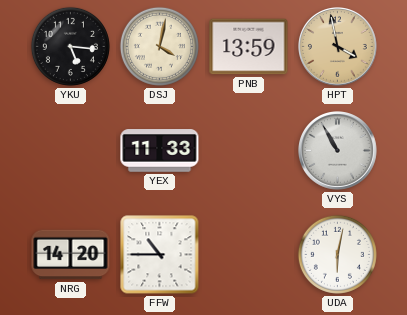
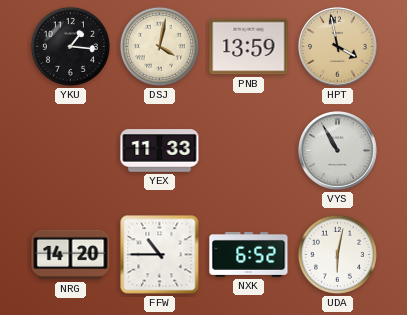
YKU: 5:16 -> 1:16 (70, 46)
NXK: none -> 6:52 (249, 254)
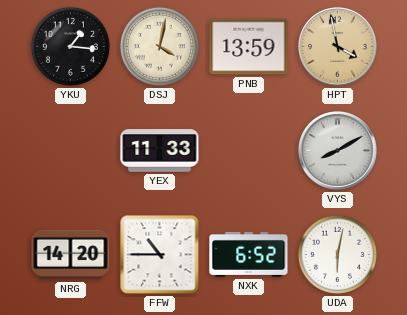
VYS: 10:55 -> 8:10 (338, 151)
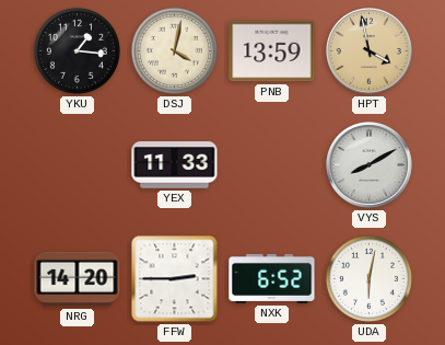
FFW: 10:45 -> 2:45 (175, 279)
